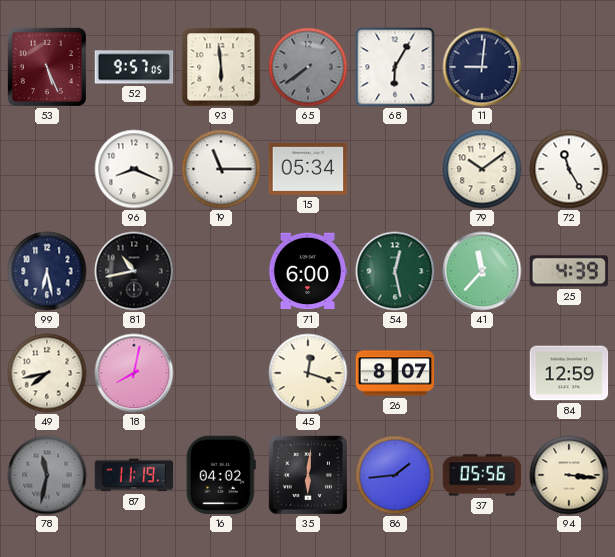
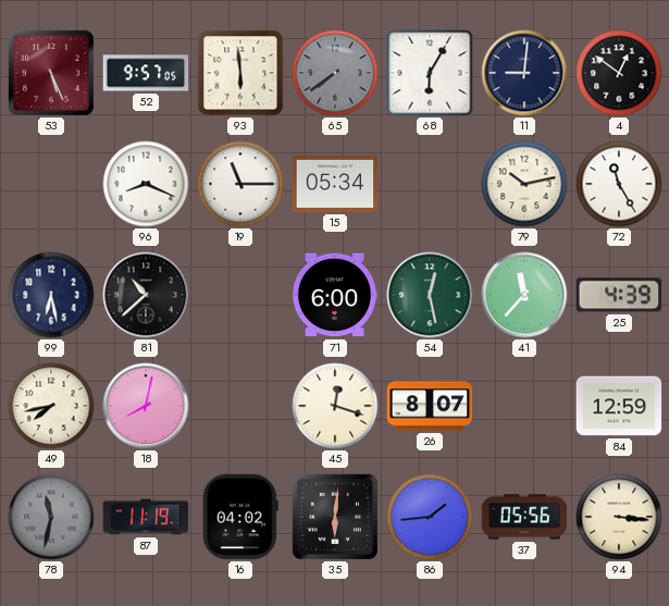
4: none -> 12:51 (619, 73)
79: 10:09 -> 10:13 (524, 184)
81: 10:43 -> 10:38 (146, 295)
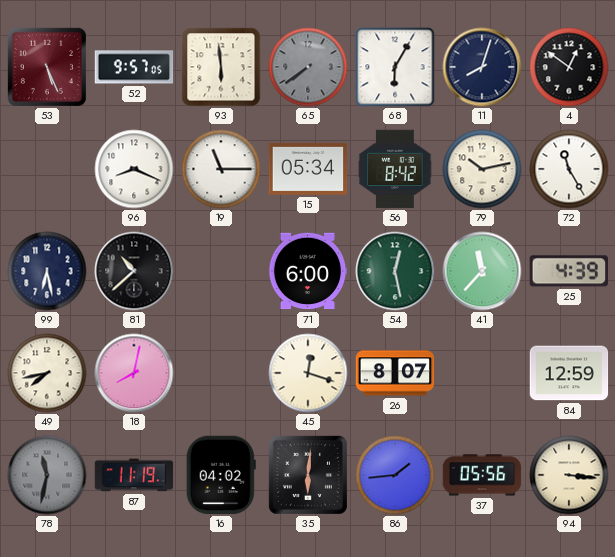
11: 9:01 -> 8:03 (482, 67)
56: none -> 8:42 (395, 169)
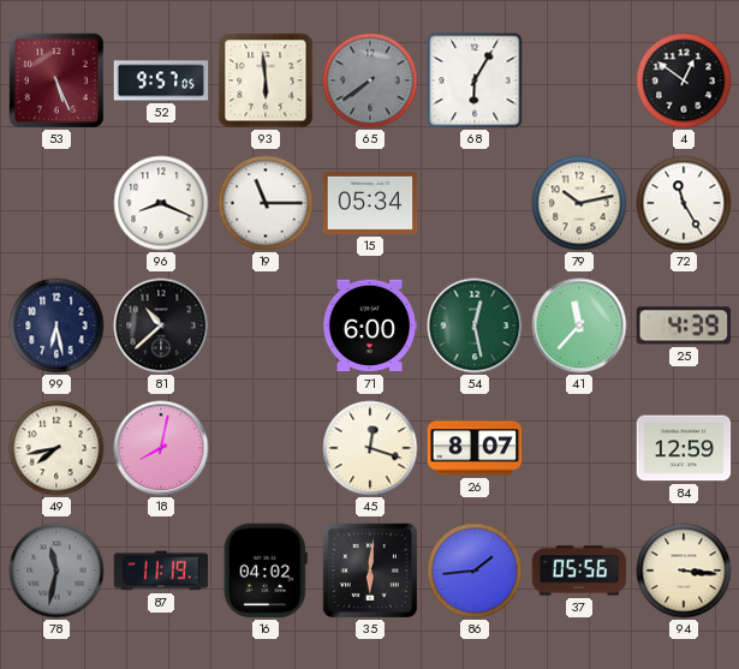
11: 8:03 -> none (482, 67)
56: 8:42 -> none (395, 169)
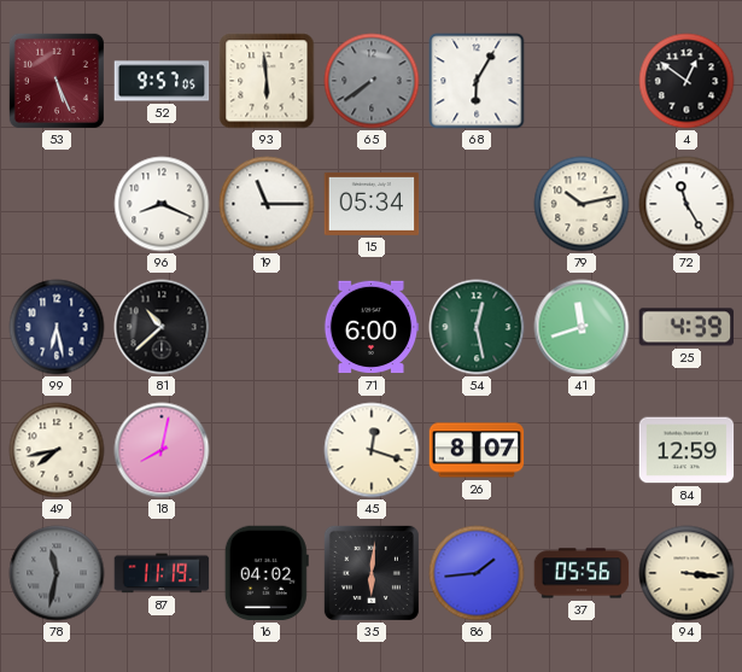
41: 11:37 -> 11:42 (582, 327)
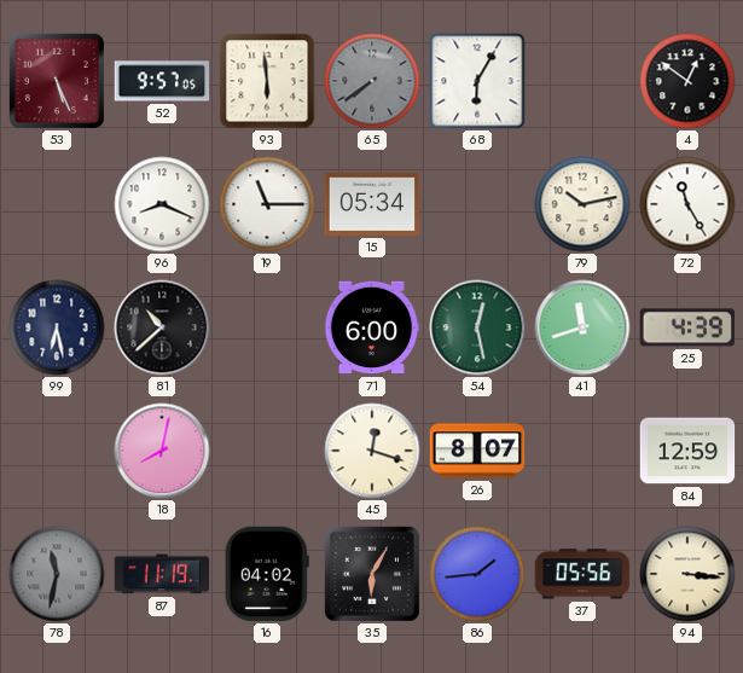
49: 7:43 -> none (57, 450)
35: 6:01 -> 6:05 (372, 574)
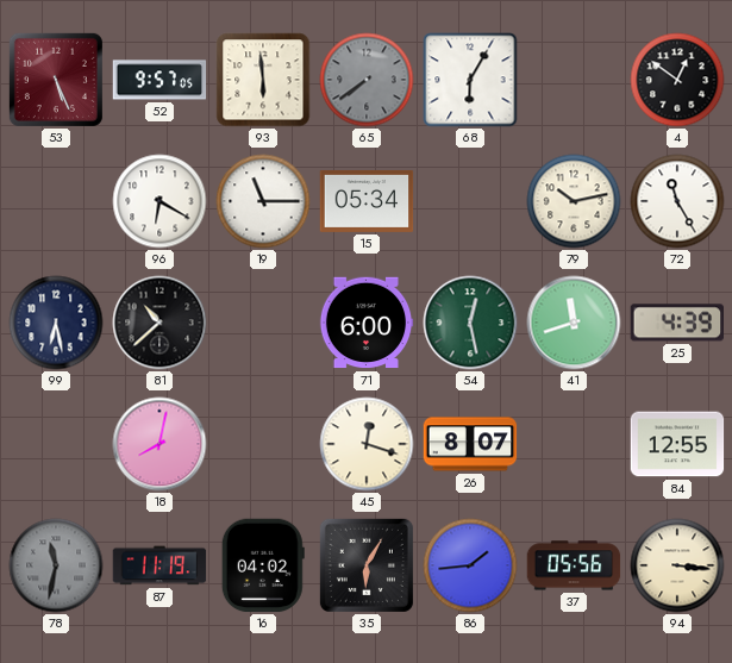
96: 8:19 -> 6:20 (159, 201)
84: 12:59 -> 12:55 (677, 444)
